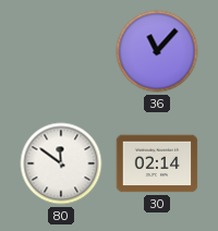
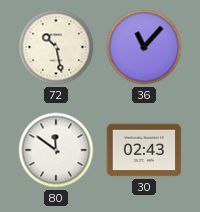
72: none -> 10:28 (56, 47)
30: 02:14 -> 02:43 (144, 150)
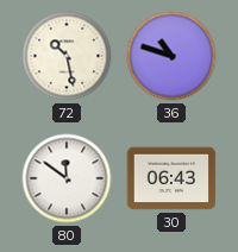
36: 11:07 -> 10:48 (171, 56)
30: 02:43 -> 06:43 (171, 178)
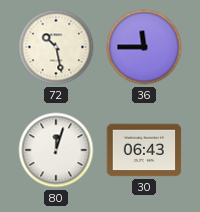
36: 10:48 -> 11:45 (144, 47)
80: 11:51 -> 12:03 (56, 150)
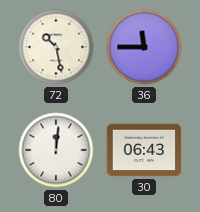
80: 12:03 -> 12:01 (56, 150)
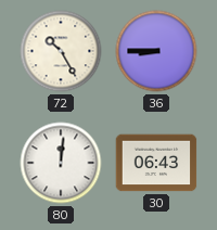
72: 10:28 -> 10:25 (61, 51)
36: 11:45 -> 8:45 (156, 51)
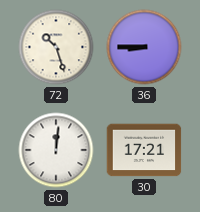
72: 10:25 -> 10:27 (56, 47)
30: 06:43 -> 17:21 (144, 150)
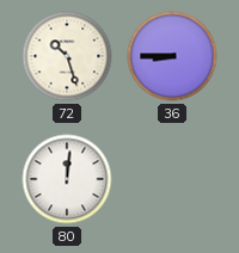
30: 17:21 -> none (144, 150)
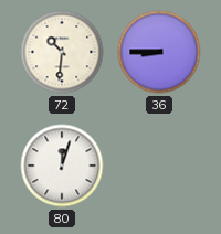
72: 10:27 -> 10:31 (62, 52)
80: 12:01 -> 12:03 (62, 166)
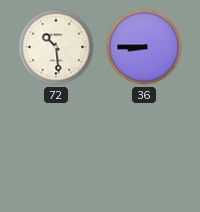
72: 10:31 -> 10:29 (56, 47)
80: 12:03 -> none (62, 166)
